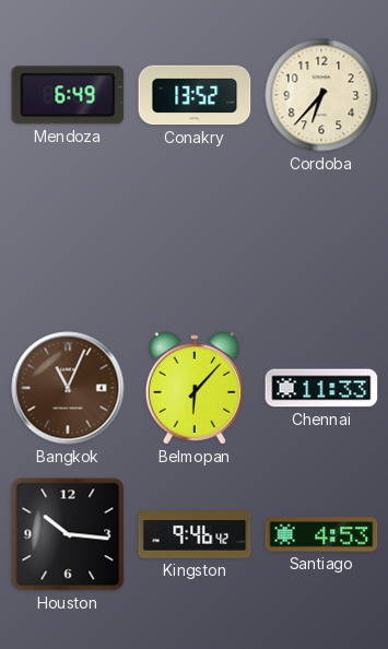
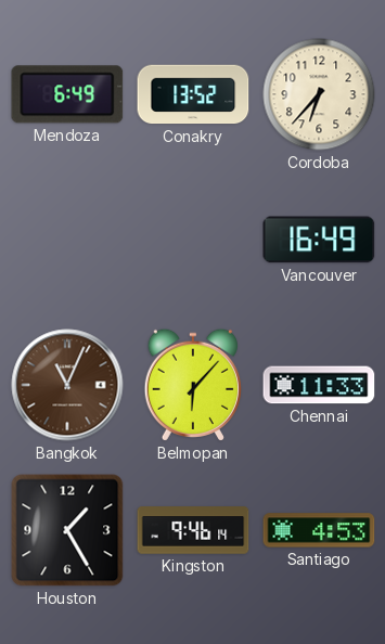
Vancouver: none -> 16:49 (319, 240)
Houston: 10:16 -> 1:25 (67, 530)
Kingston: 9:46:42 -> 9:46:14 (193, 530)
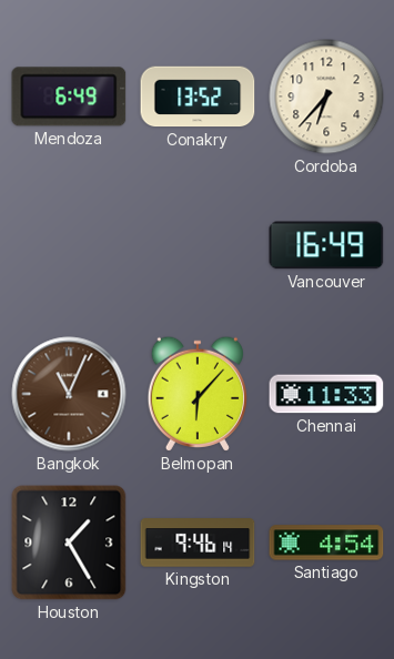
Santiago: 4:53 -> 4:54 (326, 543)
